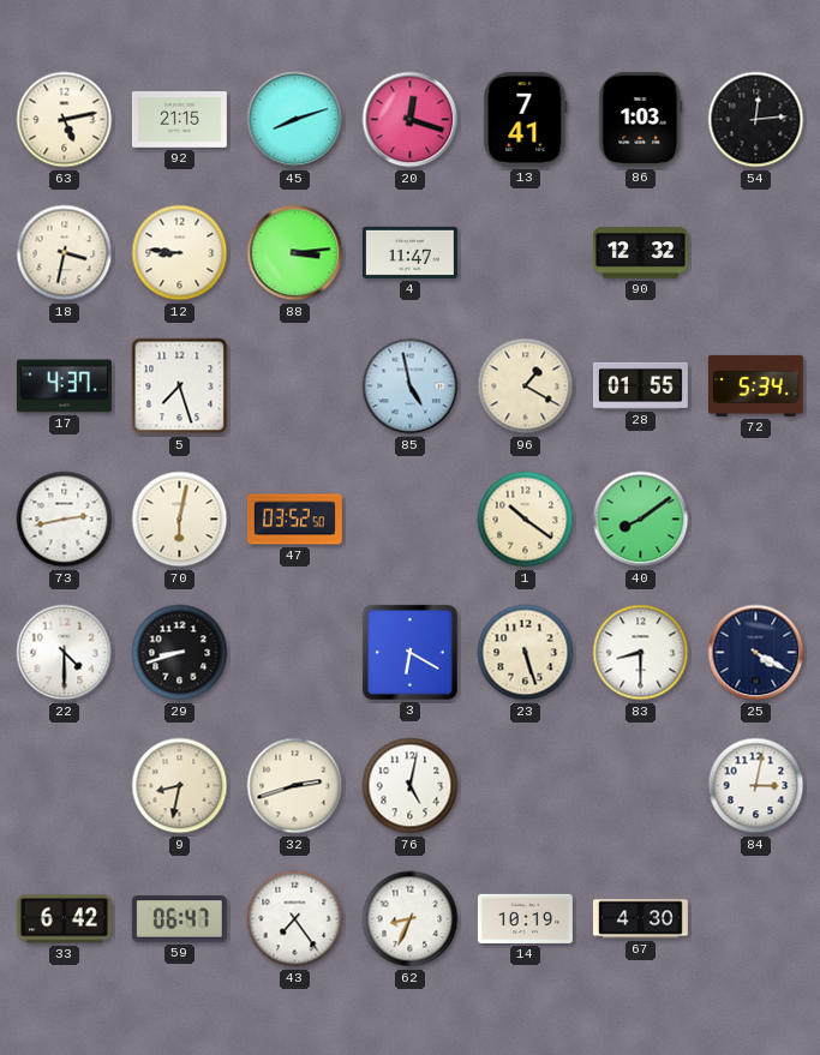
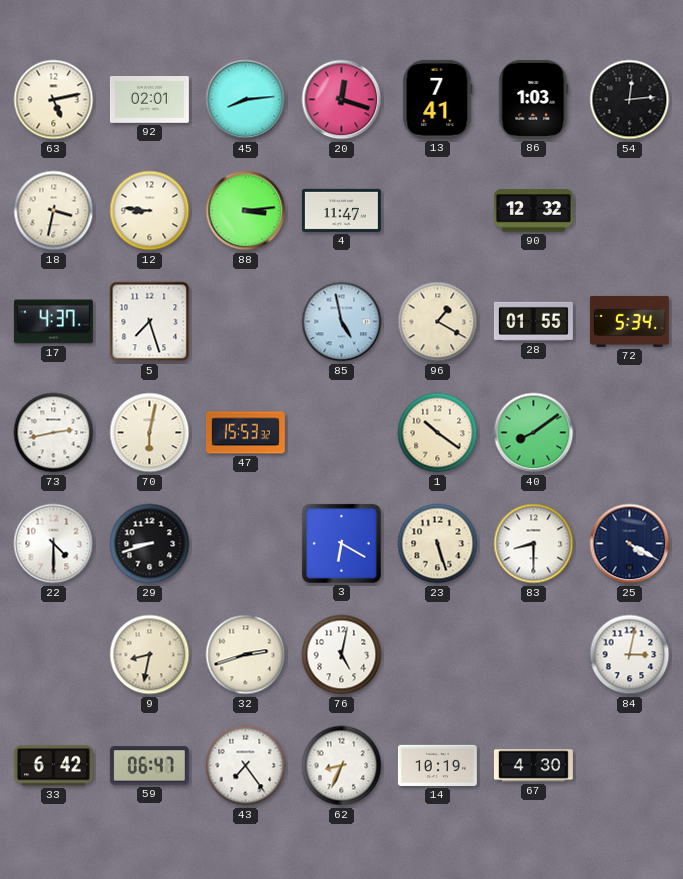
92: 21:15 -> 02:01 (149, 100)
45: 8:12 -> 8:14 (246, 100)
47: 03:52 -> 15:53 (245, 433)
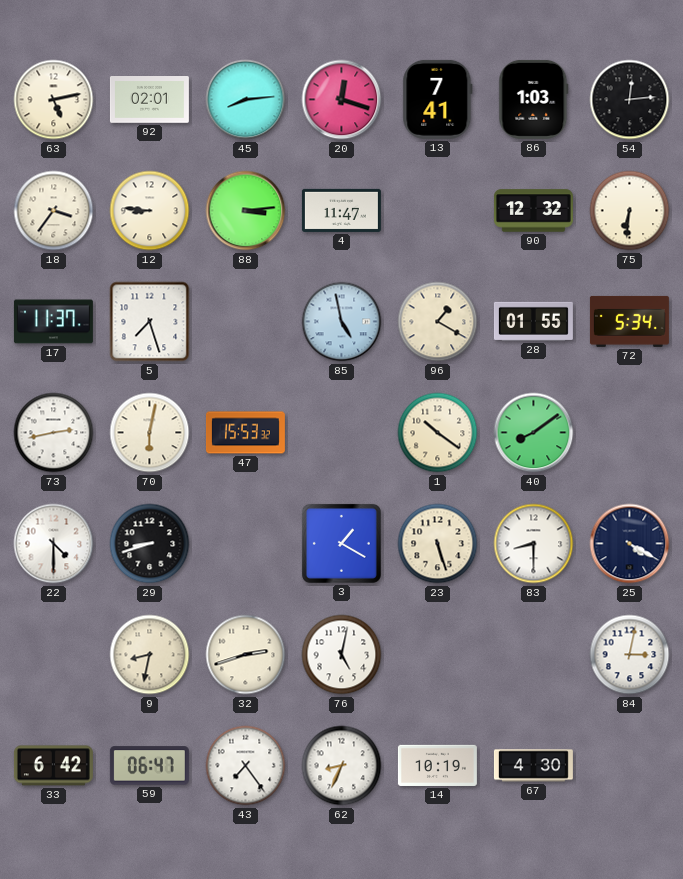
18: 3:32 -> 3:36 (54, 211)
75: none -> 6:31 (630, 211)
17: 4:37 -> 11:37 (53, 322)
3: 6:20 -> 1:20 (341, 543)
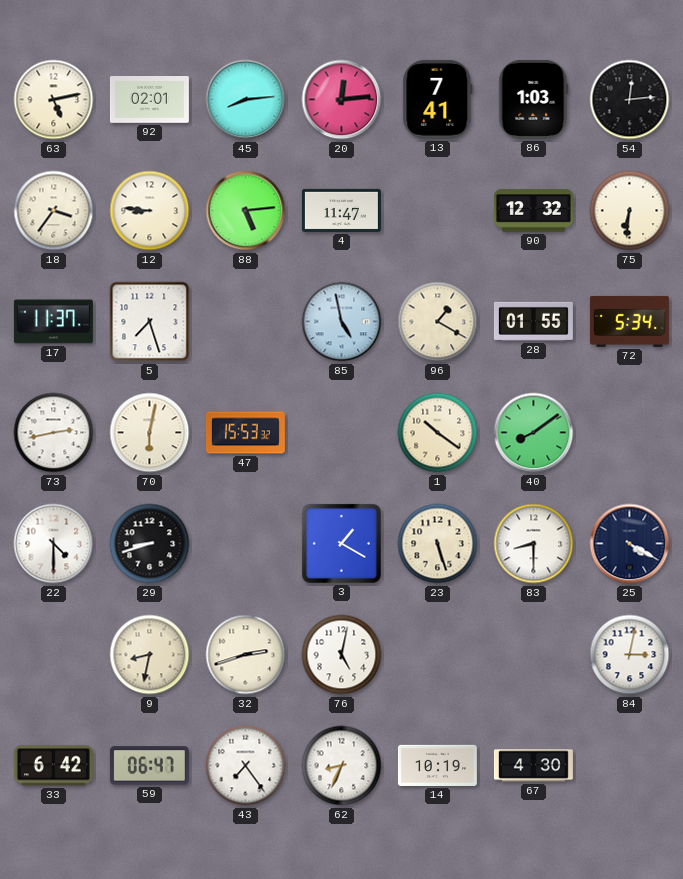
20: 12:18 -> 12:14 (342, 100)
88: 3:14 -> 5:14 (246, 211)
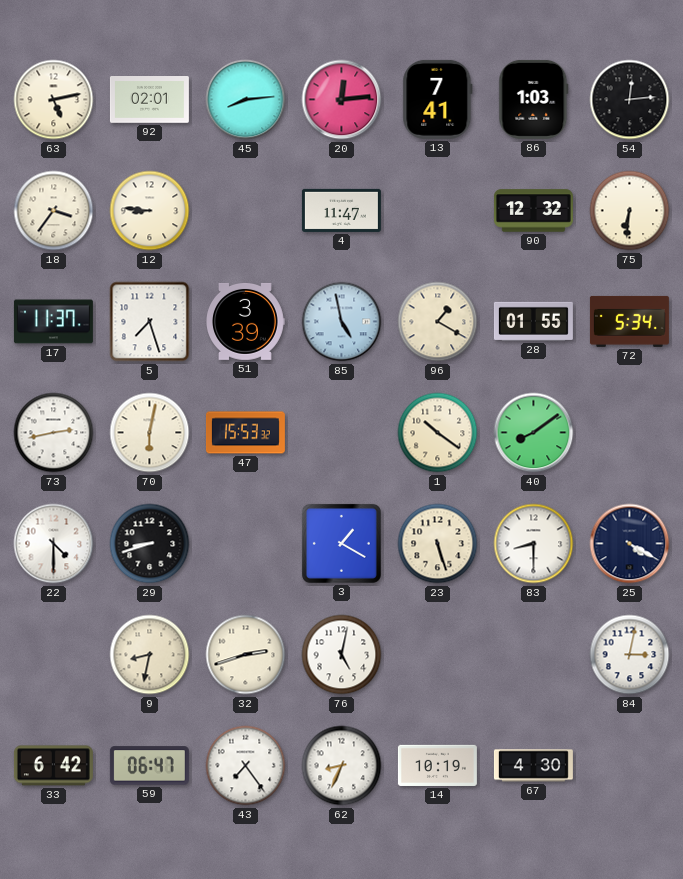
88: 5:14 -> none (246, 211)
51: none -> 3:39 (246, 321)
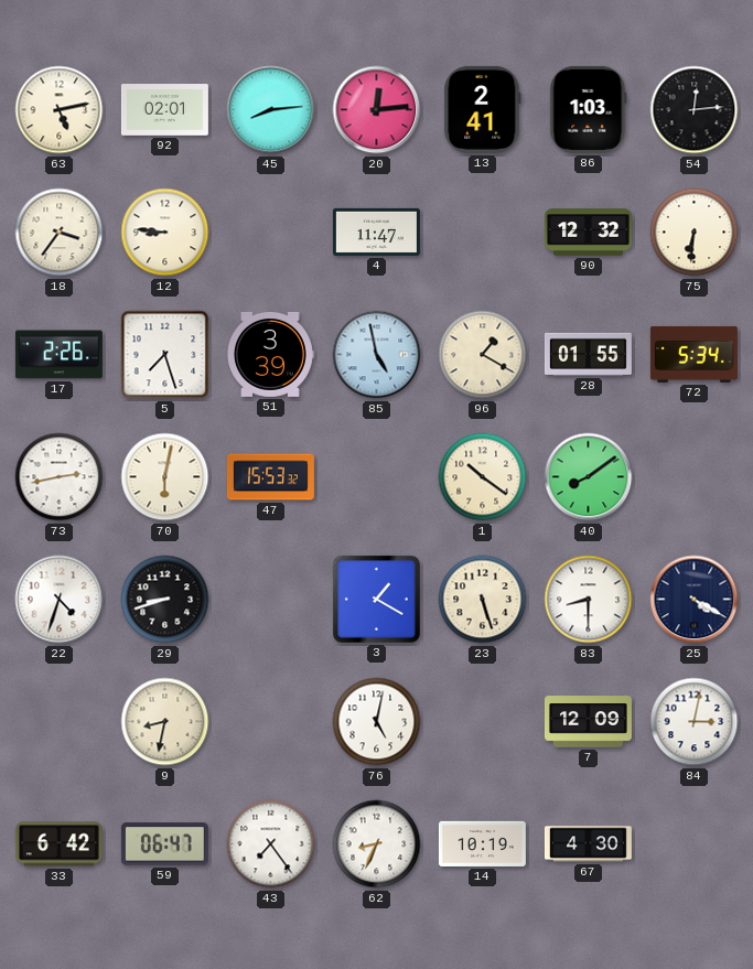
13: 7:41 -> 2:41 (483, 109)
17: 11:37 -> 2:26 (58, 355)
22: 4:30 -> 4:33 (60, 600)
32: 2:42 -> none (246, 655)
7: none -> 12:09 (588, 722)
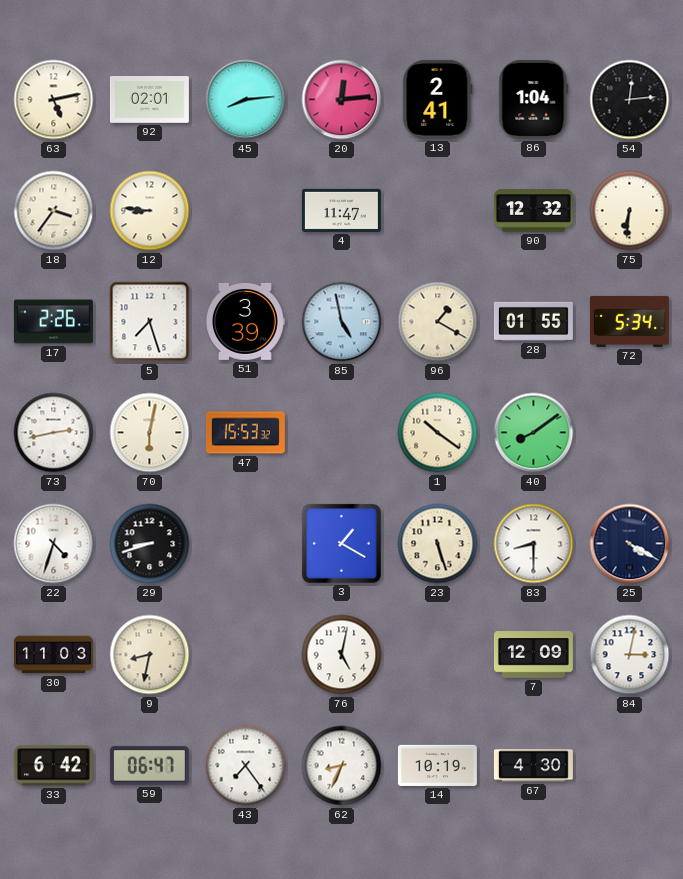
86: 1:03 -> 1:04 (534, 99)
30: none -> 11:03 (53, 655)
